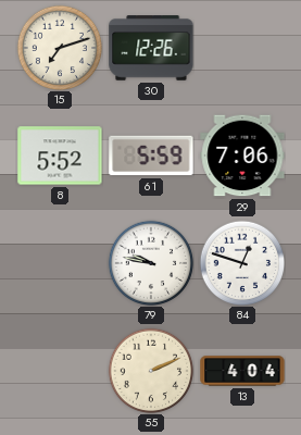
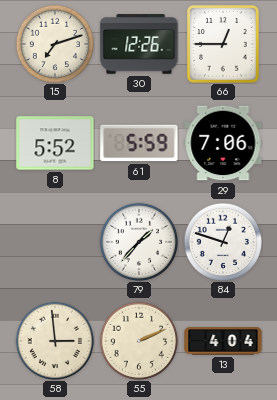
66: none -> 12:45 (223, 44)
79: 9:47 -> 1:37 (139, 242)
58: none -> 2:59 (55, 341)
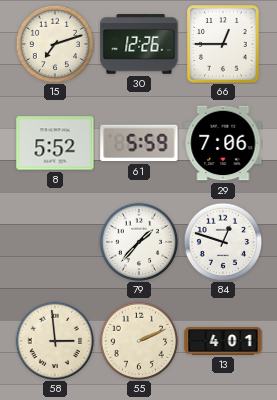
13: 4:04 -> 4:01 (223, 341)
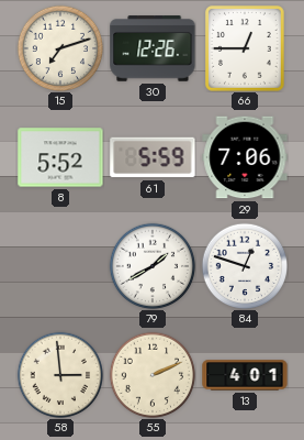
79: 1:37 -> 1:40 (153, 266)
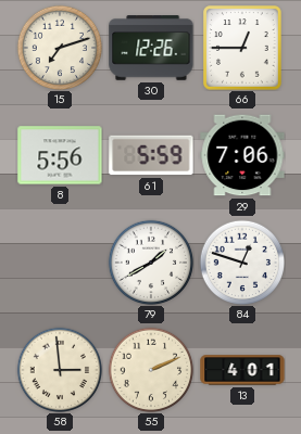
8: 5:52 -> 5:56 (60, 155)
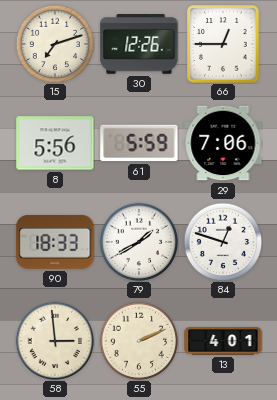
90: none -> 18:33 (55, 242)
